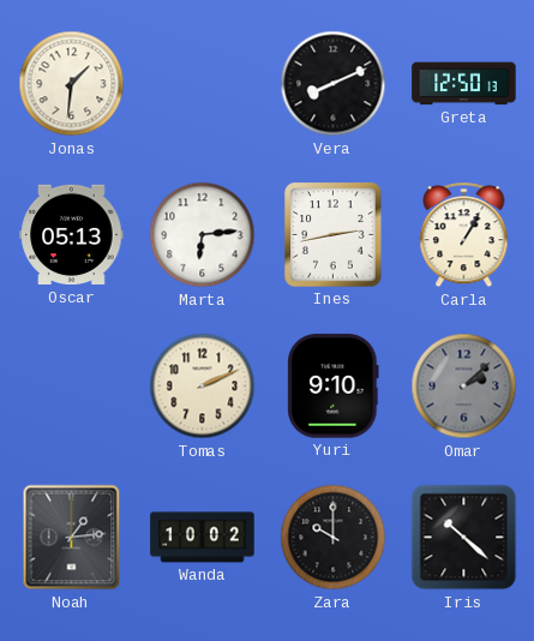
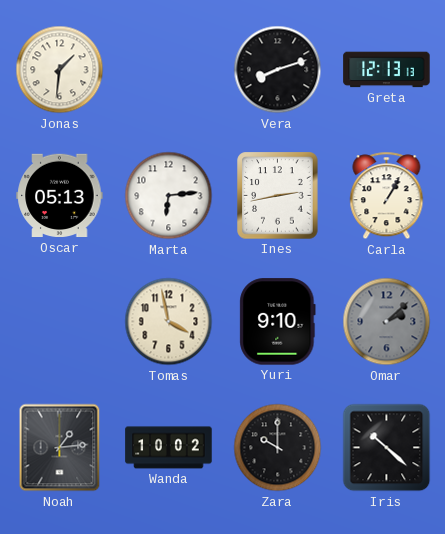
Vera: 8:11 -> 8:12 (278, 70)
Greta: 12:50 -> 12:13 (387, 70)
Tomas: 2:11 -> 3:58 (169, 322)
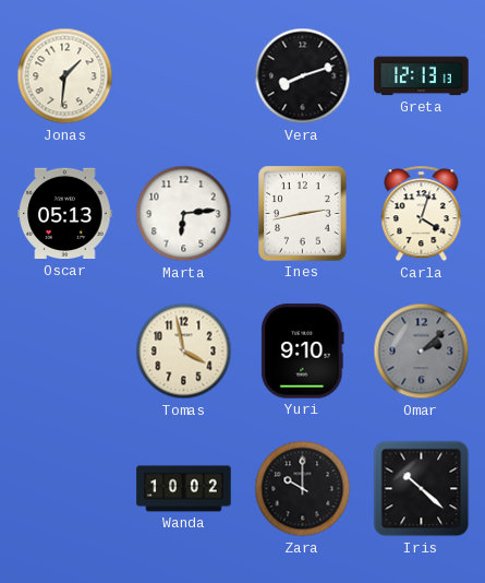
Carla: 1:05 -> 4:03 (422, 214)
Noah: 1:14 -> none (60, 448)
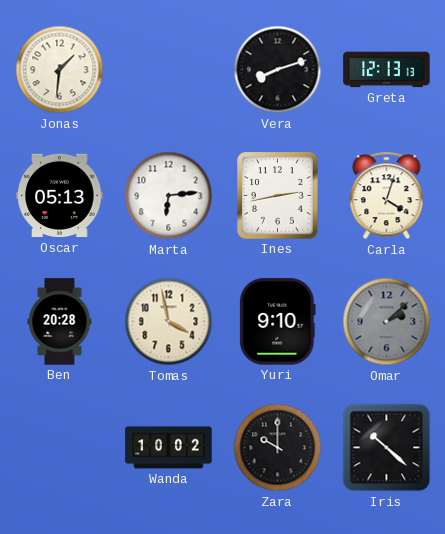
Ben: none -> 20:28 (60, 322)
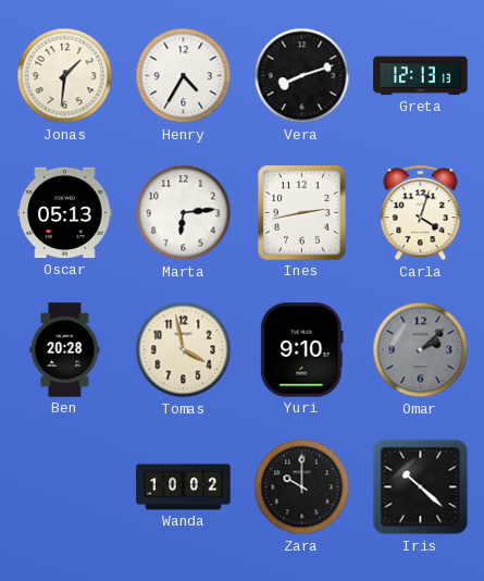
Henry: none -> 4:35 (184, 76)
